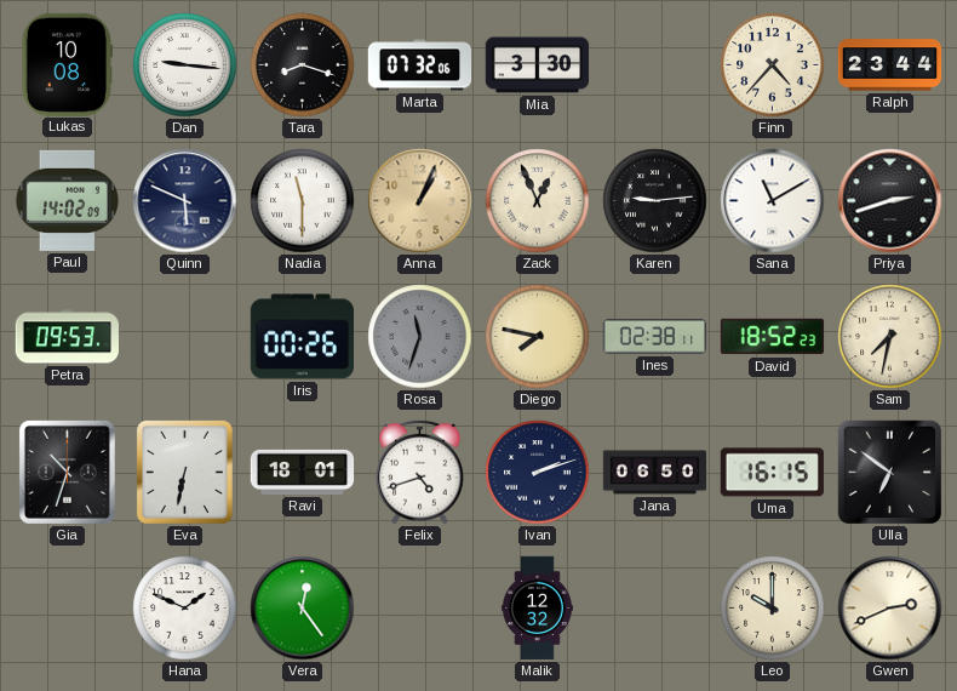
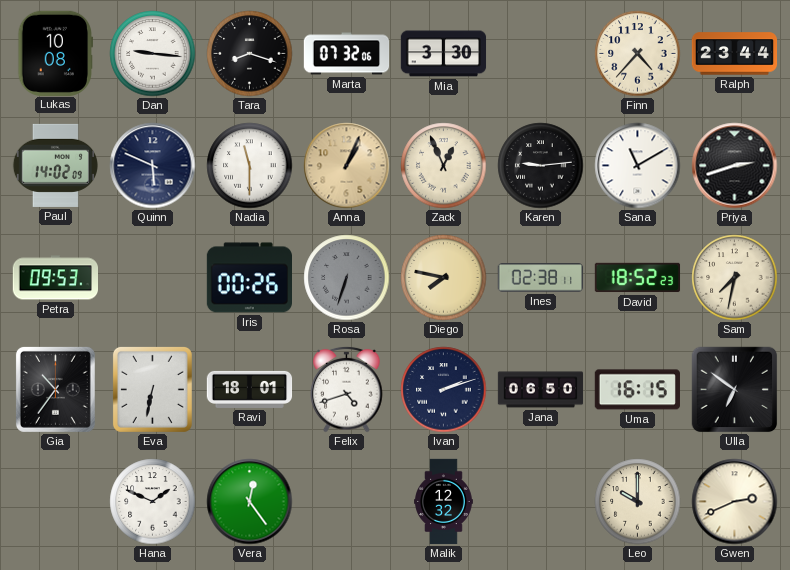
Rosa: 11:33 -> 6:33 (347, 278)
Gia: 10:33 -> 10:36 (55, 389)
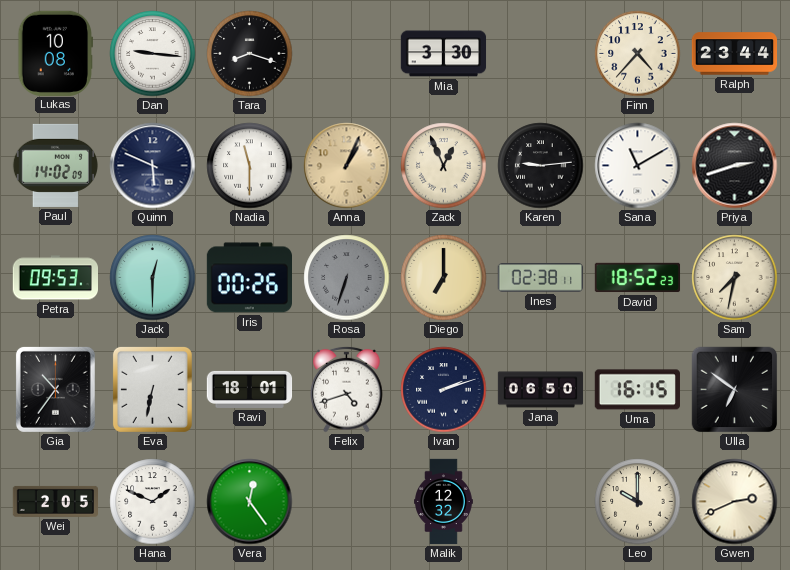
Marta: 07:32 -> none (347, 54)
Jack: none -> 12:30 (153, 278)
Diego: 7:47 -> 7:00 (444, 278)
Wei: none -> 2:05 (55, 501)
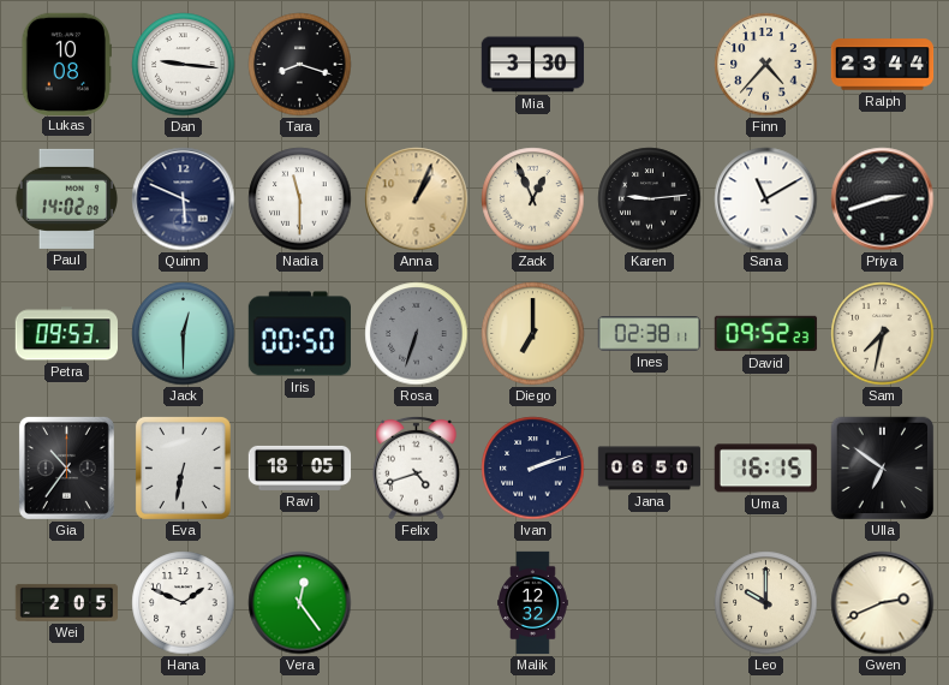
Iris: 00:26 -> 00:50 (299, 334)
David: 18:52 -> 09:52 (766, 334)
Ravi: 18:01 -> 18:05 (300, 467)
